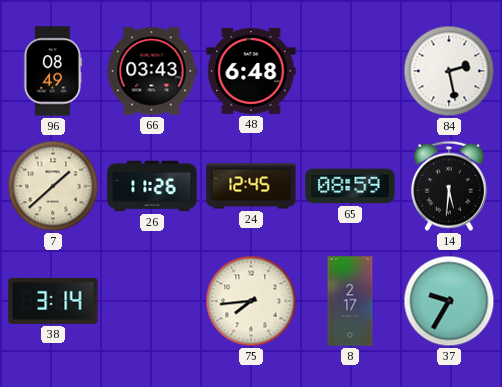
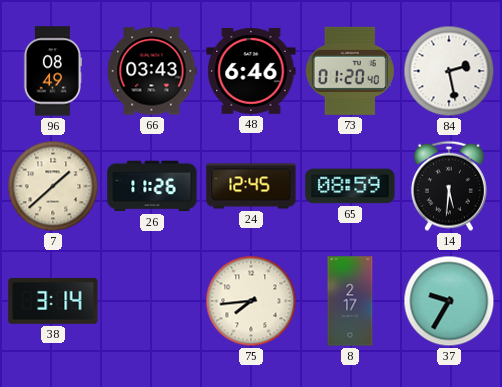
48: 6:48 -> 6:46 (251, 71)
73: none -> 01:20 (350, 71)
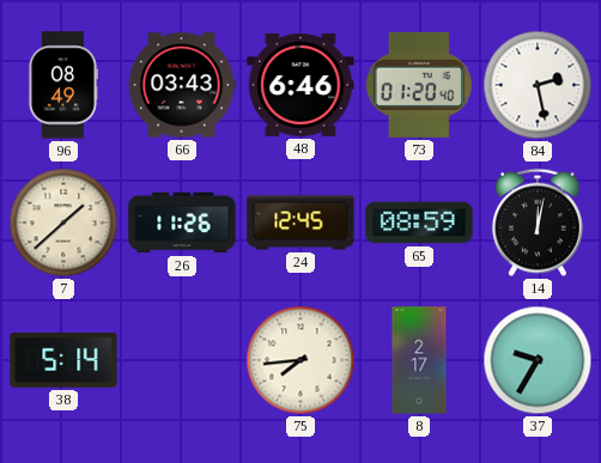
14: 5:31 -> 12:02 (538, 223)
38: 3:14 -> 5:14 (63, 360)
